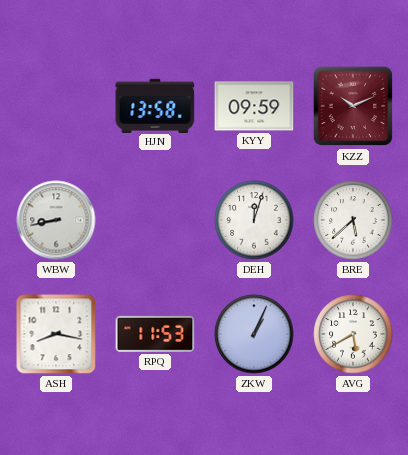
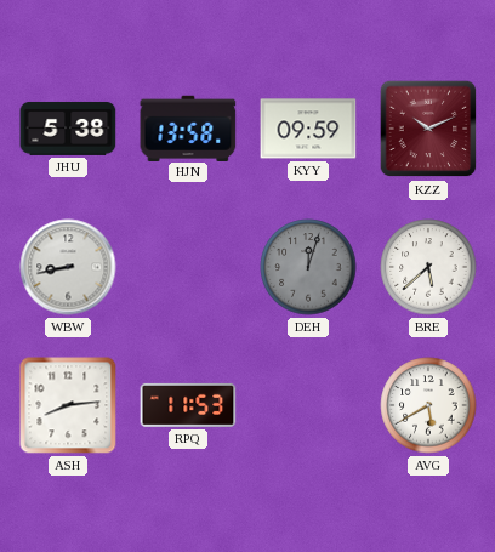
JHU: none -> 5:38 (68, 129)
DEH dial: white -> grey (308, 267)
ASH: 8:17 -> 8:14 (68, 405)
ZKW: 1:04 -> none (254, 334)
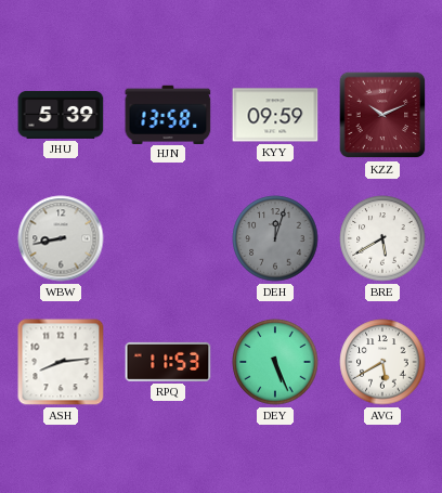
JHU: 5:38 -> 5:39 (61, 115)
BRE: 5:38 -> 5:40 (382, 238)
DEY: none -> 5:26 (275, 362)
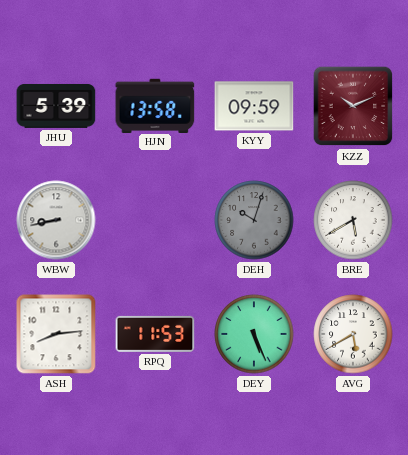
DEH: 12:03 -> 10:03 (254, 220)
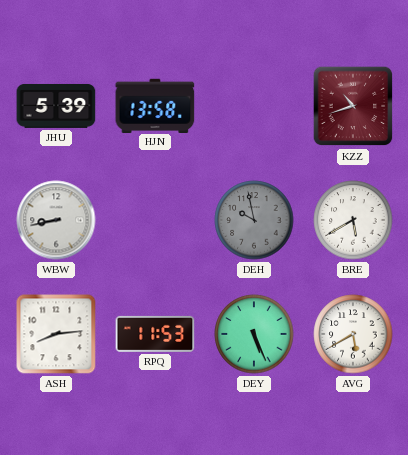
KYY: 09:59 -> none (254, 106)
KZZ: 10:11 -> 10:42 (353, 106)
DEH: 10:03 -> 9:58 (254, 220)
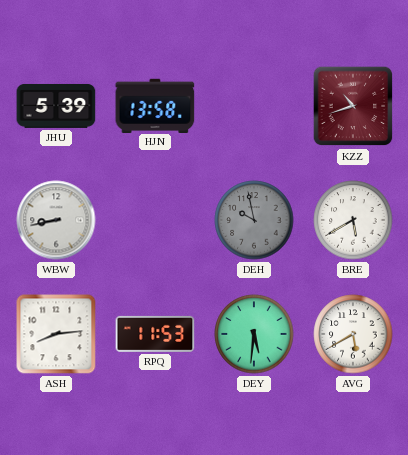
DEY: 5:26 -> 5:31 (254, 334)
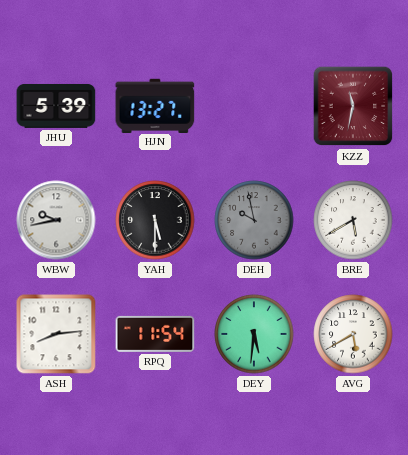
HJN: 13:58 -> 13:27 (155, 105)
KZZ: 10:42 -> 11:32 (353, 106)
WBW: 8:43 -> 9:43 (56, 220)
YAH: none -> 5:30 (155, 220)
RPQ: 11:53 -> 11:54 (155, 334)
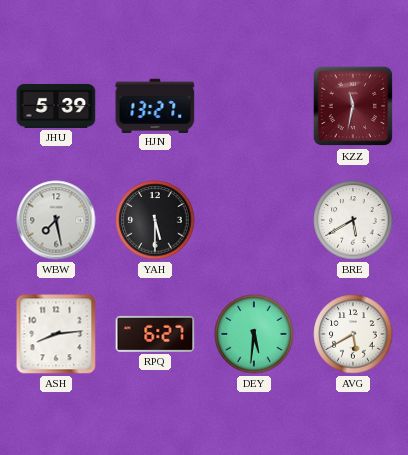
WBW: 9:43 -> 7:28 (56, 220)
DEH: 9:58 -> none (254, 220)
RPQ: 11:54 -> 6:27 (155, 334)
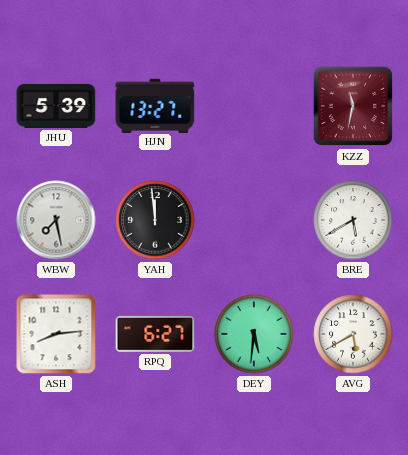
YAH: 5:30 -> 11:59 (155, 220)
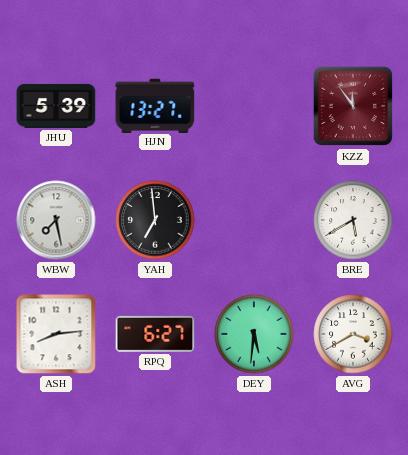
KZZ: 11:32 -> 11:54 (353, 106)
YAH: 11:59 -> 6:59 (155, 220)
AVG: 5:40 -> 3:40 (353, 334)
